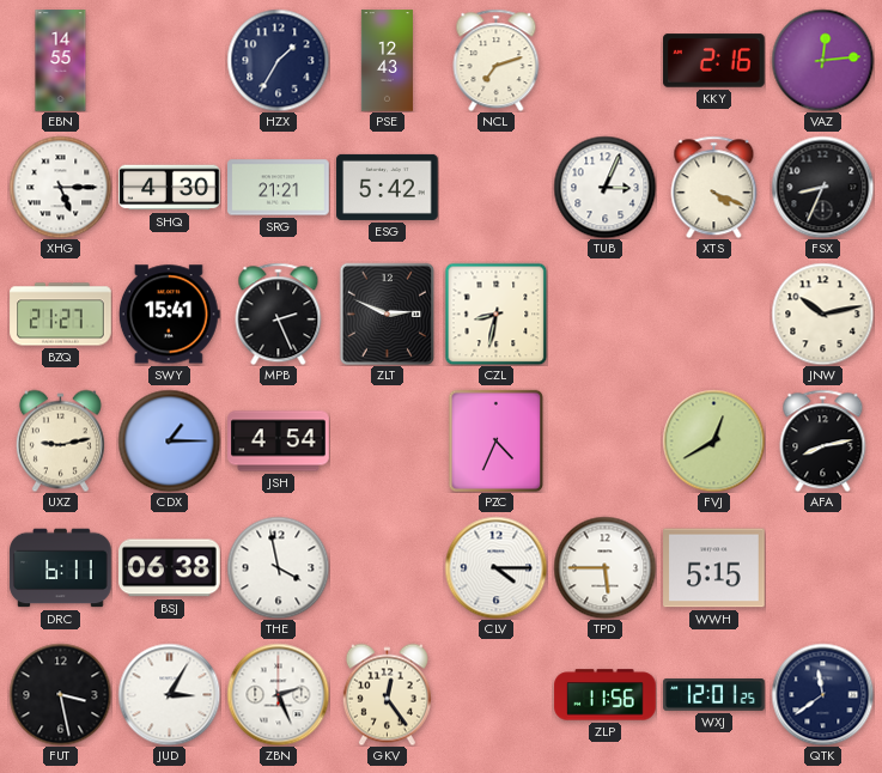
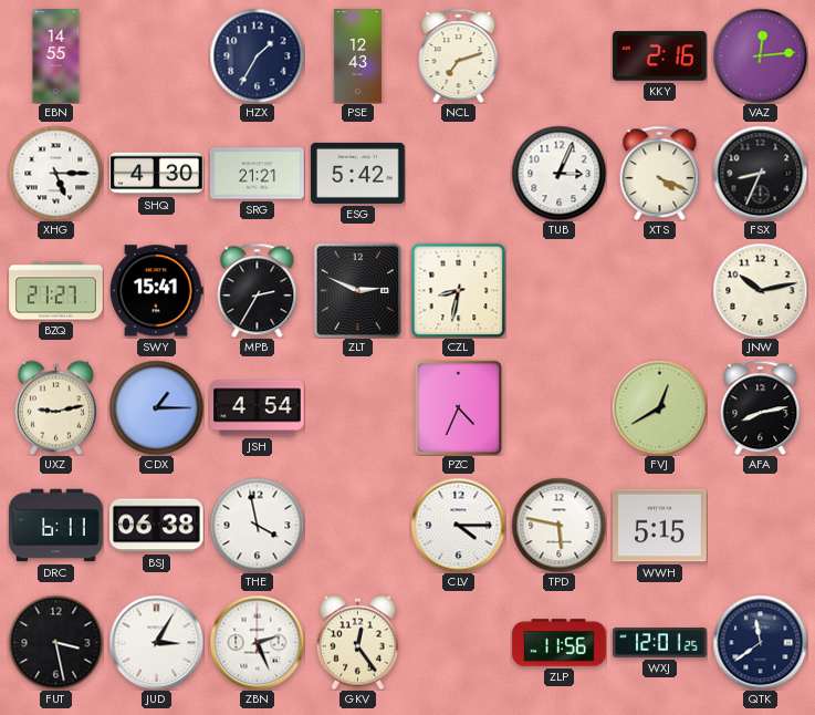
MPB: 2:26 -> 2:35 (258, 290)
TPD: 5:45 -> 5:47 (558, 525)
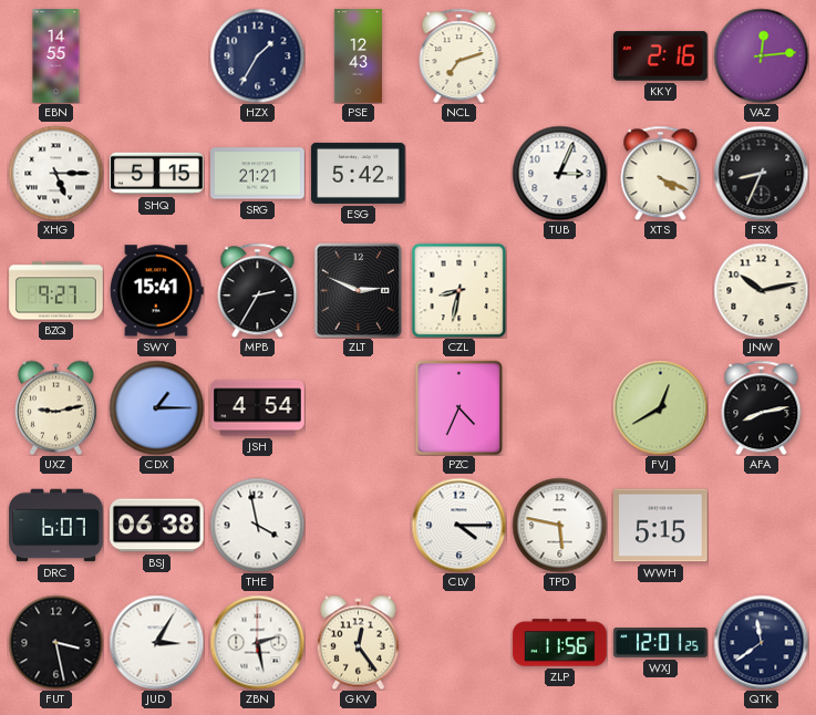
SHQ: 4:30 -> 5:15 (157, 174)
BZQ: 21:27 -> 9:27 (56, 291)
DRC: 6:11 -> 6:07 (56, 526)
ZBN: 2:26 -> 2:28 (257, 642)
